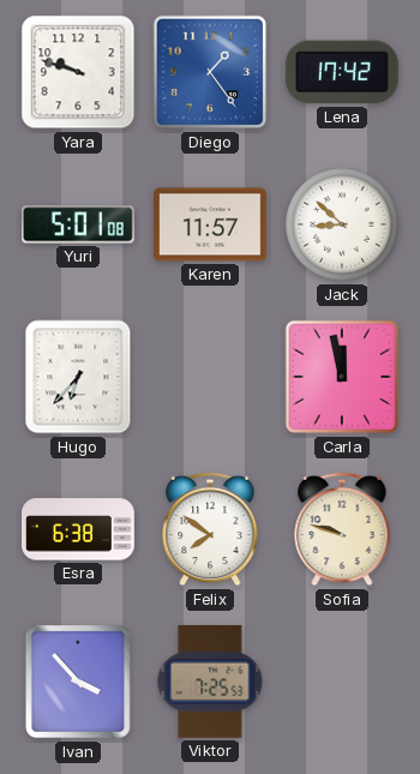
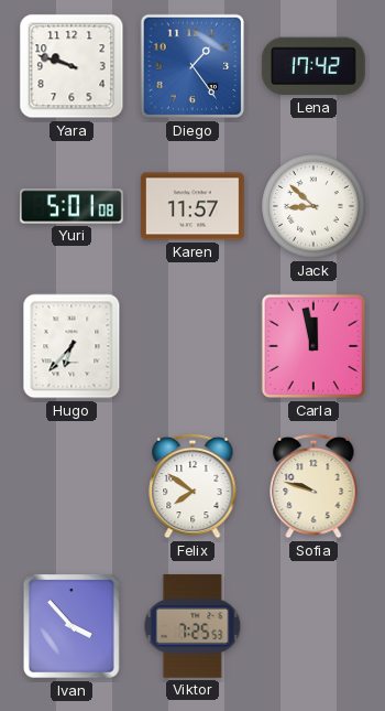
Esra: 6:38 -> none (79, 529)
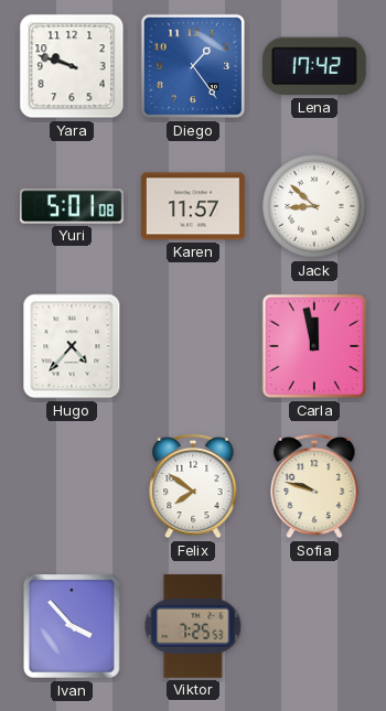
Hugo: 6:37 -> 4:37 (72, 346)
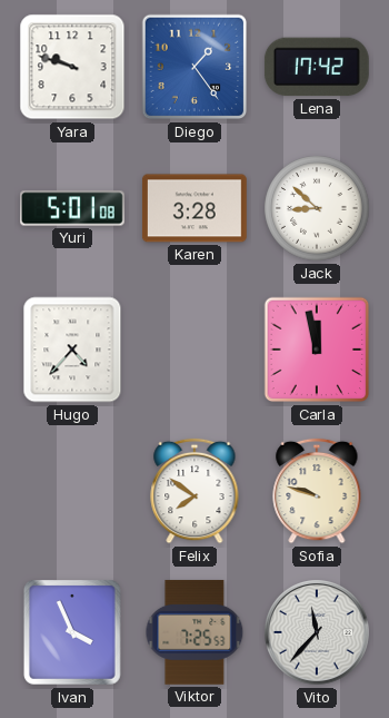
Karen: 11:57 -> 3:28 (194, 208)
Ivan: 3:53 -> 3:56 (72, 633)
Vito: none -> 11:37 (318, 633)
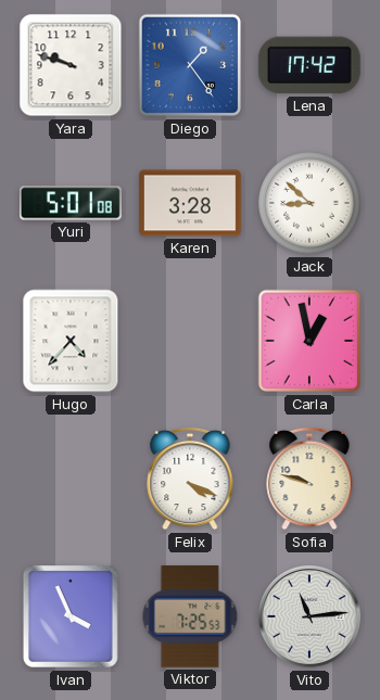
Carla: 11:58 -> 12:58 (309, 341)
Felix: 7:51 -> 4:19 (190, 479)
Vito: 11:37 -> 11:14 (311, 618)
